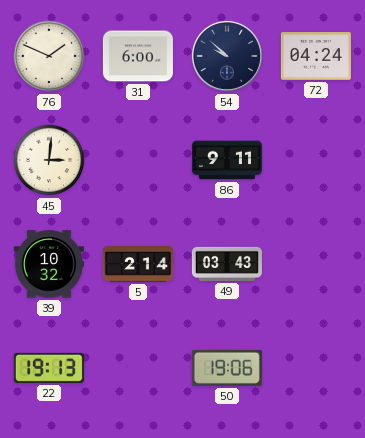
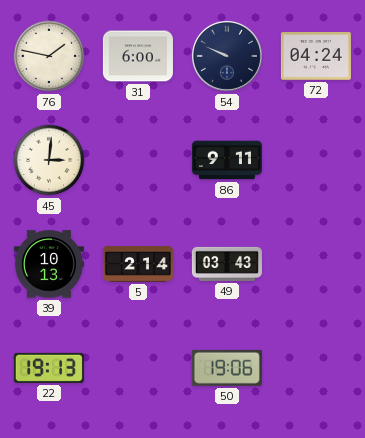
76: 1:49 -> 1:47 (49, 56)
54: 9:52 -> 9:49 (227, 56)
39: 10:32 -> 10:13 (49, 264)
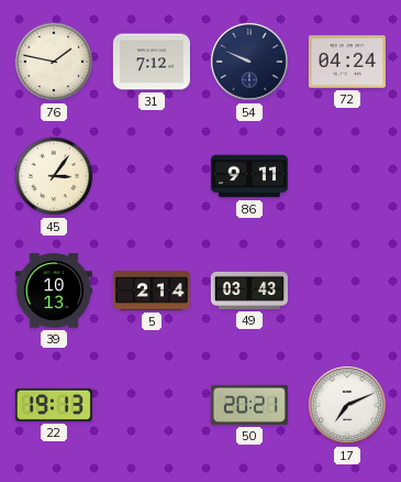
31: 6:00 -> 7:12 (152, 62)
45: 3:01 -> 3:06 (54, 176)
50: 19:06 -> 20:21 (249, 405)
17: none -> 7:11 (347, 405)
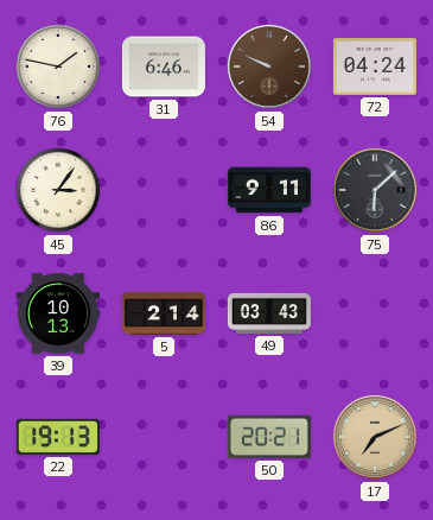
31: 7:12 -> 6:46 (164, 66)
54 dial: navy -> brown (269, 66)
75: none -> 6:08 (375, 190)
17 dial: white -> champagne (375, 437)
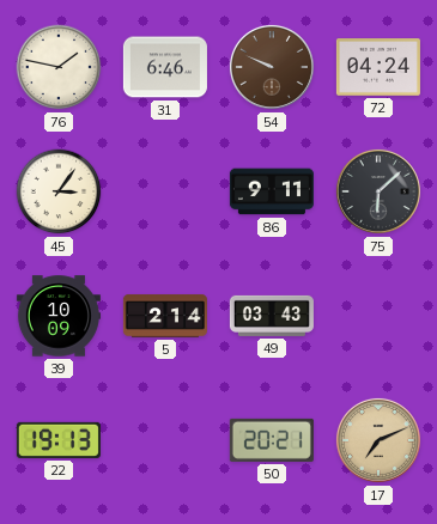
39: 10:13 -> 10:09 (59, 316)
